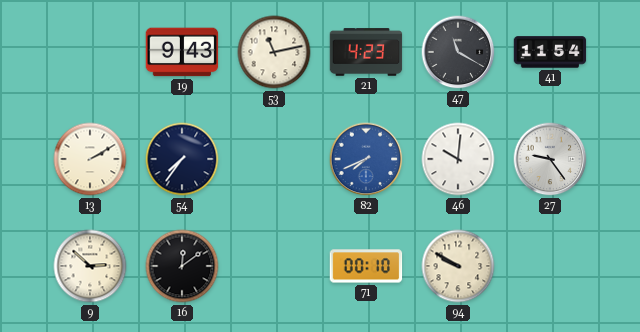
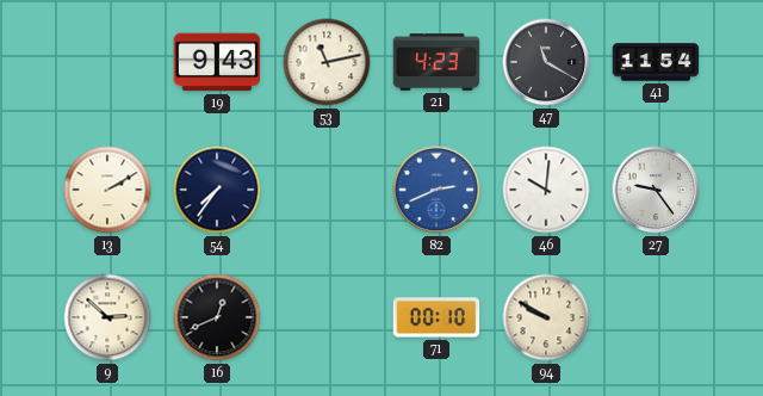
82: 7:41 -> 2:41 (436, 190)
16: 12:09 -> 12:41 (217, 317)
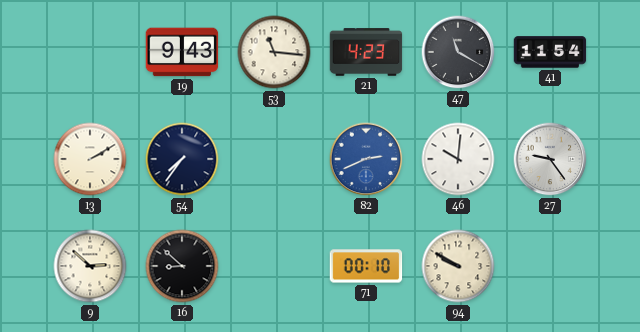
53: 11:13 -> 11:16 (274, 52)
16: 12:41 -> 8:52 (182, 266)
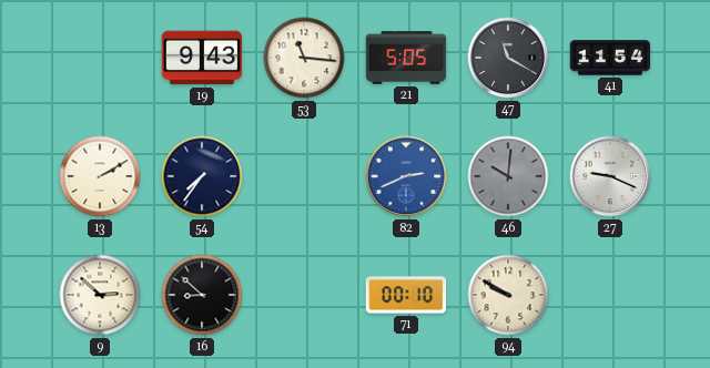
21: 4:23 -> 5:05 (406, 58)
46 dial: white -> grey (508, 176)
27: 9:24 -> 9:19 (610, 176)
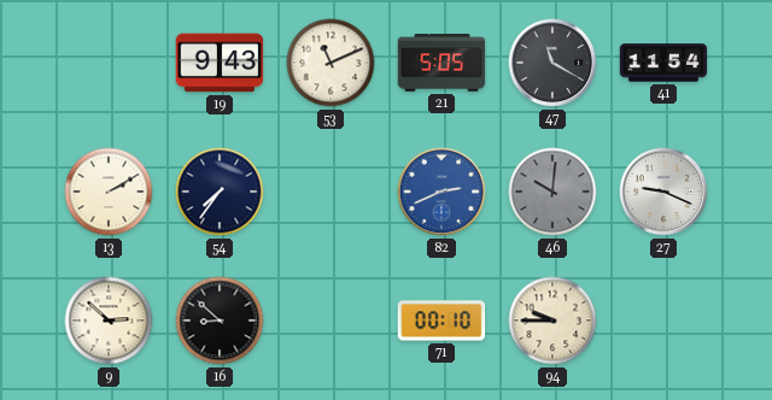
53: 11:16 -> 11:11 (331, 63)
94: 9:50 -> 9:45 (552, 320)
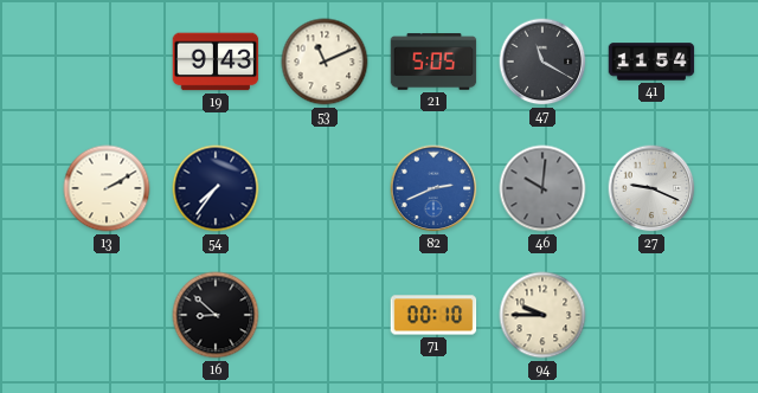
9: 2:52 -> none (109, 320)
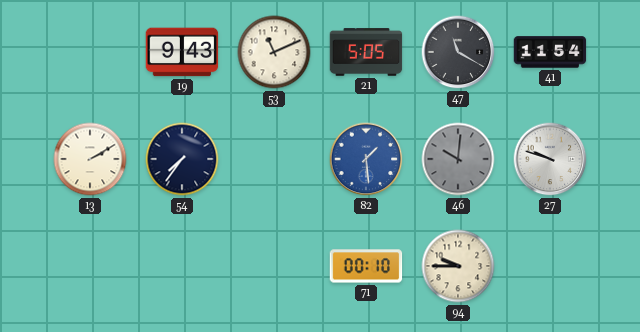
82: 2:41 -> 1:29 (366, 159)
27: 9:19 -> 9:48 (550, 159)
16: 8:52 -> none (216, 315)
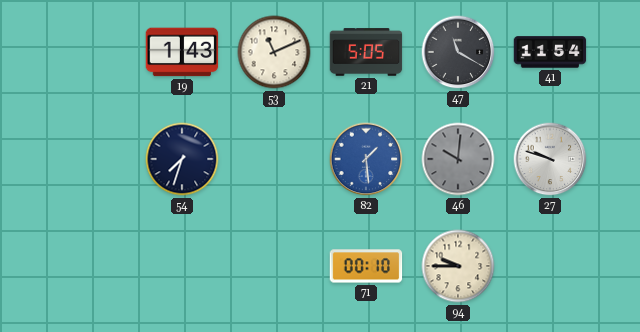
19: 9:43 -> 1:43 (182, 52)
13: 2:10 -> none (90, 159)
54: 7:36 -> 7:33 (182, 159)
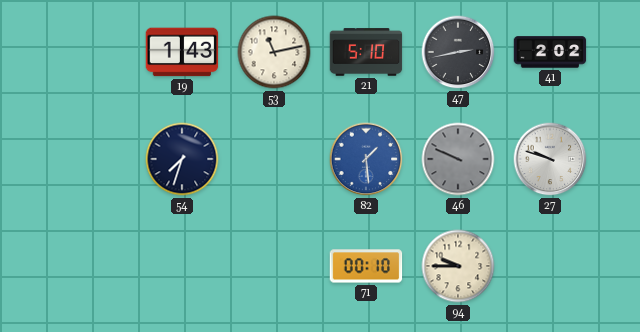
53: 11:11 -> 11:13 (274, 52)
21: 5:05 -> 5:10 (366, 52)
47: 11:20 -> 2:43 (458, 52)
41: 11:54 -> 2:02 (550, 52)
46: 10:01 -> 9:49 (458, 159)
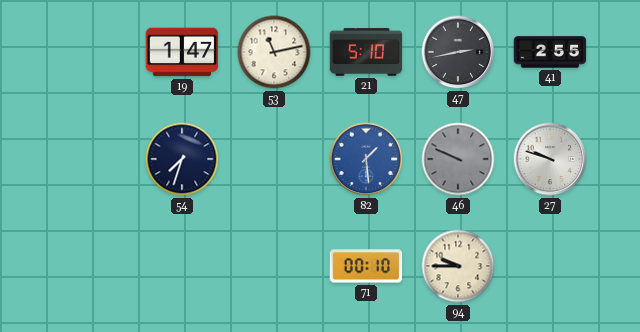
19: 1:43 -> 1:47 (182, 52)
41: 2:02 -> 2:55 (550, 52)
